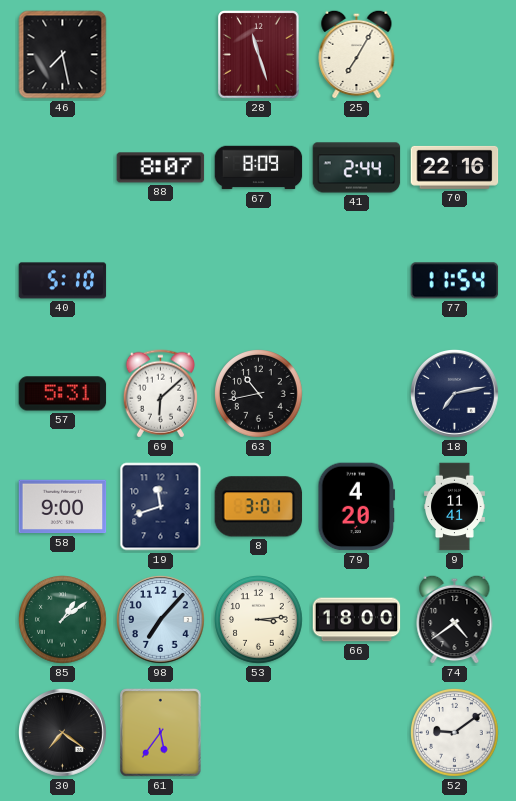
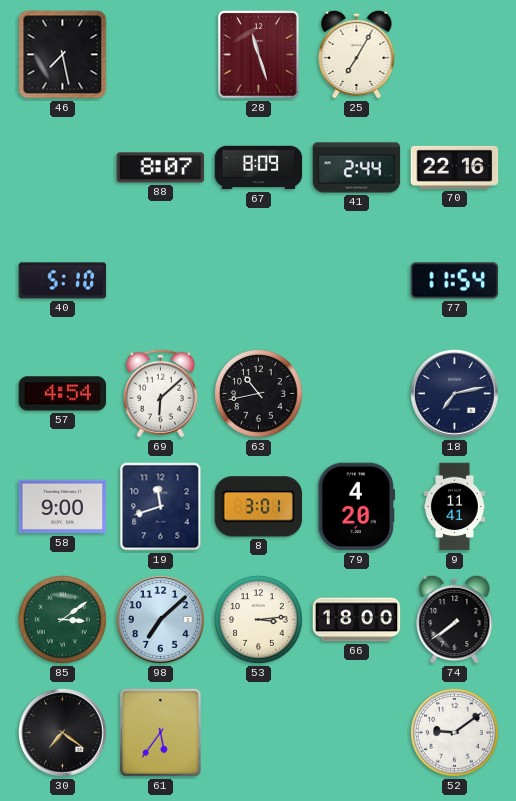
57: 5:31 -> 4:54 (63, 394)
85: 1:09 -> 3:09 (63, 620)
98: 7:07 -> 7:08 (161, 620)
74: 4:39 -> 7:39 (455, 619)
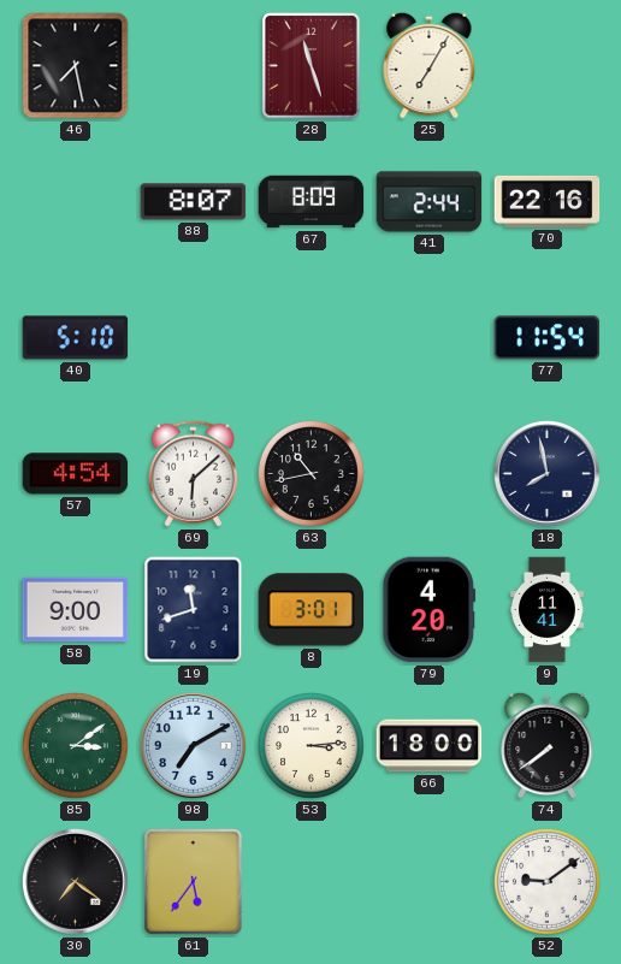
18: 7:13 -> 7:58 (548, 474)
98: 7:08 -> 7:10 (194, 746)
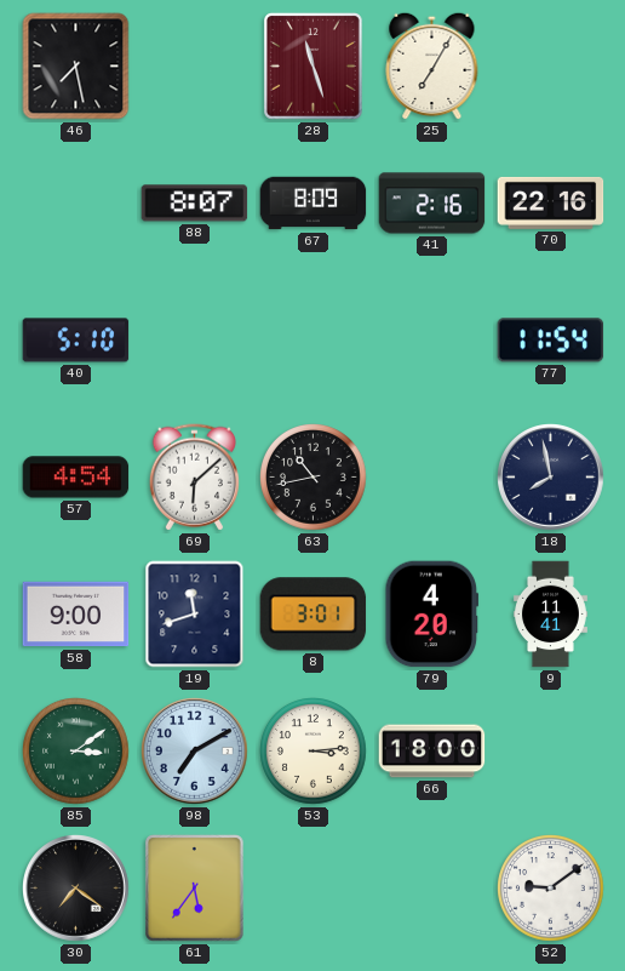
41: 2:44 -> 2:16 (432, 204)
74: 7:39 -> none (548, 745)
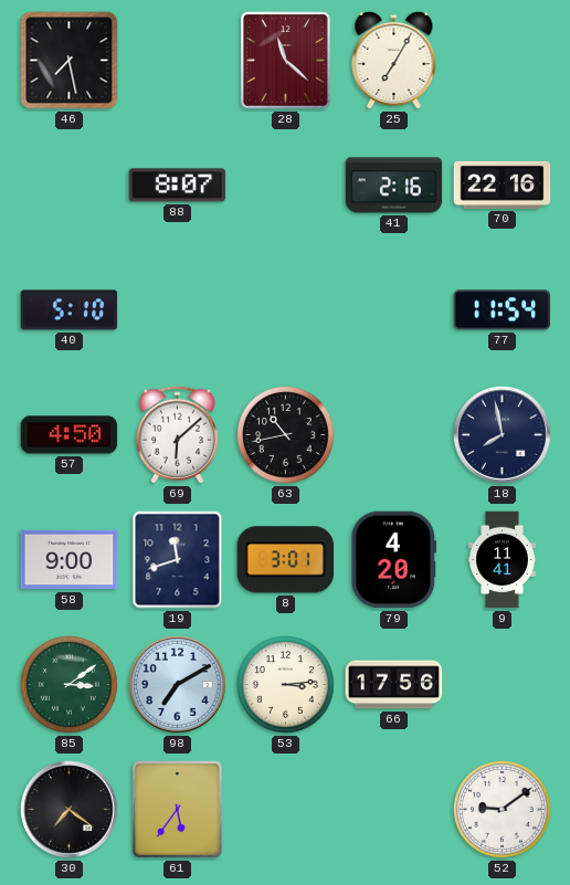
28: 11:27 -> 11:22 (286, 61)
67: 8:09 -> none (314, 204)
57: 4:54 -> 4:50 (70, 435)
66: 18:00 -> 17:56 (394, 685)
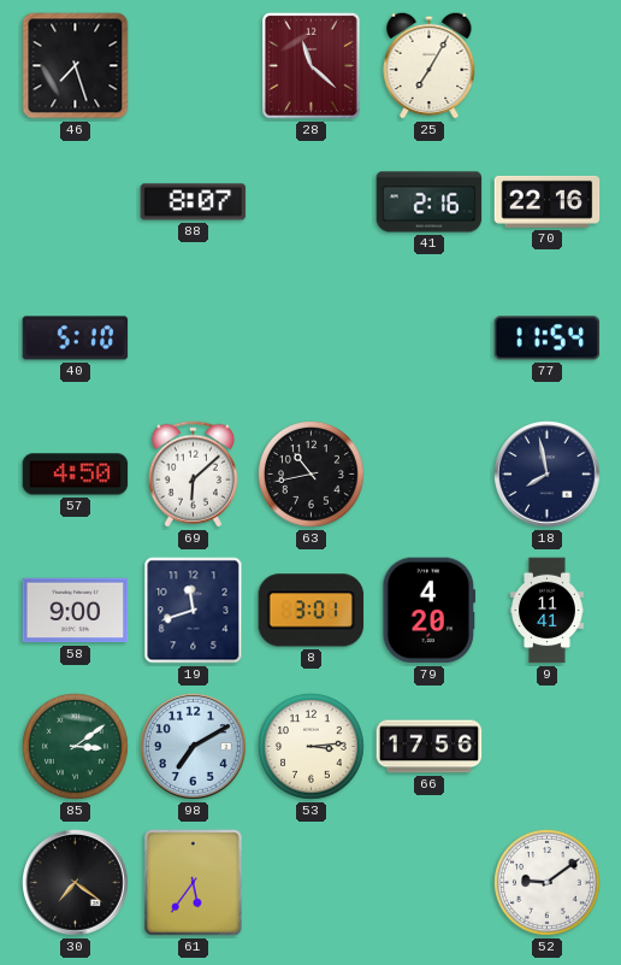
46: 7:28 -> 7:27 (76, 66)
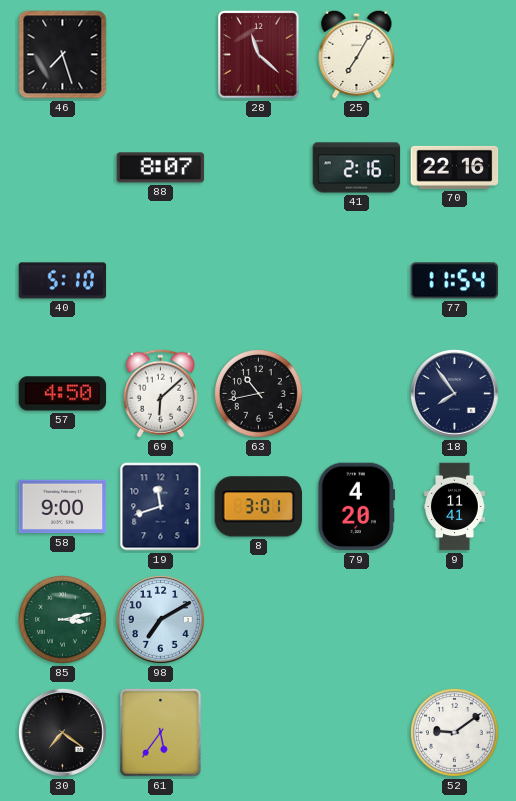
18: 7:58 -> 7:54 (455, 394)
85: 3:09 -> 3:13 (63, 620)
53: 3:14 -> none (312, 747)
66: 17:56 -> none (430, 747)
